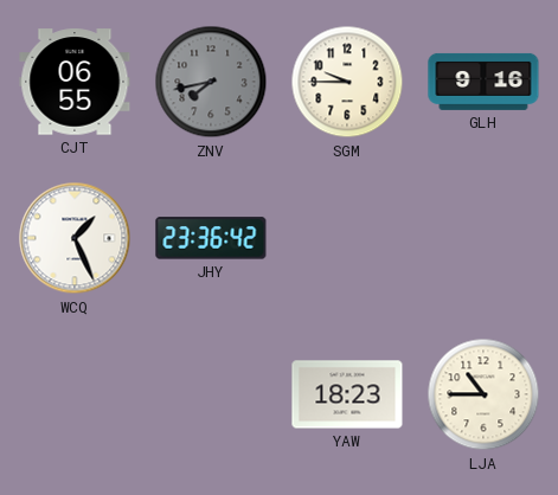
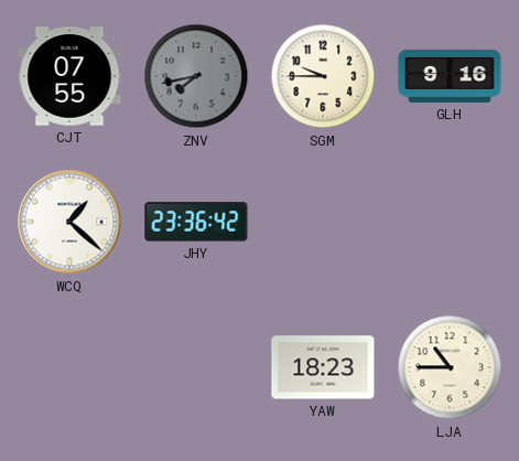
CJT: 06:55 -> 07:55 (69, 76)
WCQ: 1:26 -> 1:22 (69, 222)
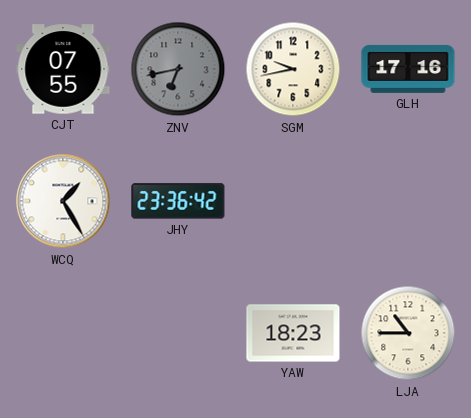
ZNV: 7:43 -> 6:43 (178, 69)
SGM: 9:45 -> 9:43 (293, 69)
GLH: 9:16 -> 17:16 (408, 69)
WCQ: 1:22 -> 1:25 (63, 201)
